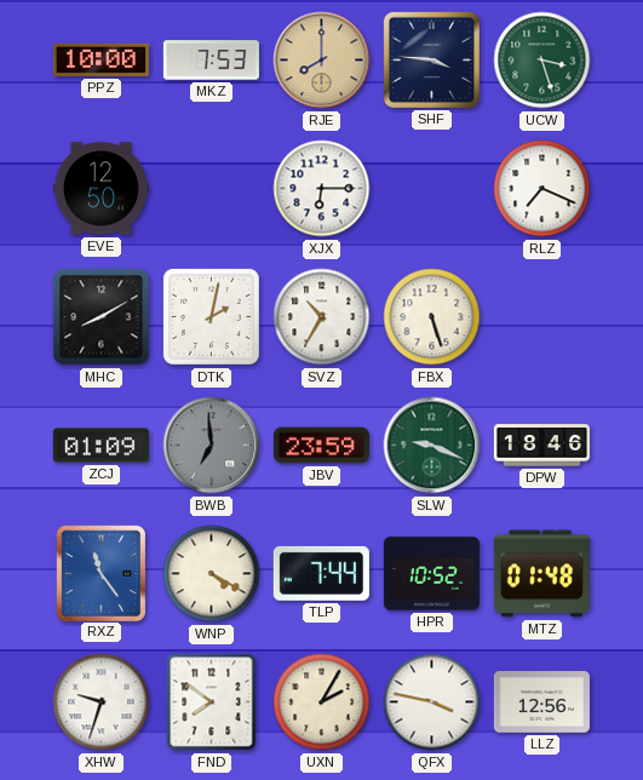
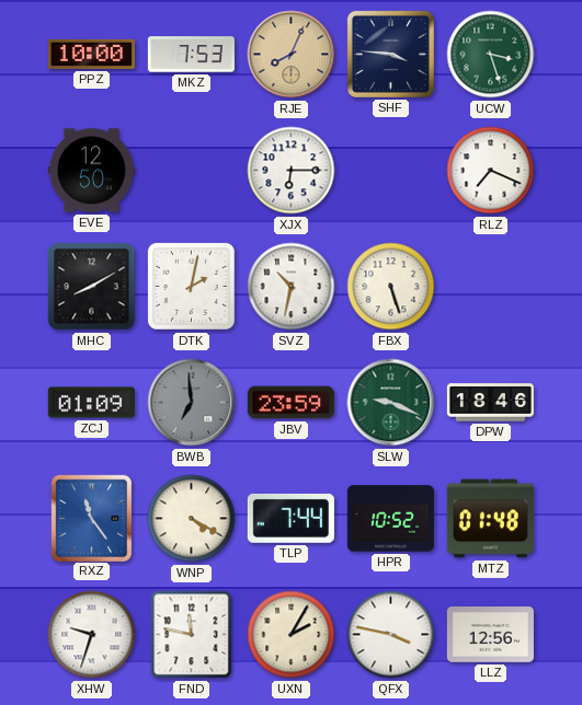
RJE: 8:00 -> 8:04 (292, 55)
SVZ: 10:35 -> 10:32 (292, 287)
FND: 7:51 -> 11:47 (192, 635)
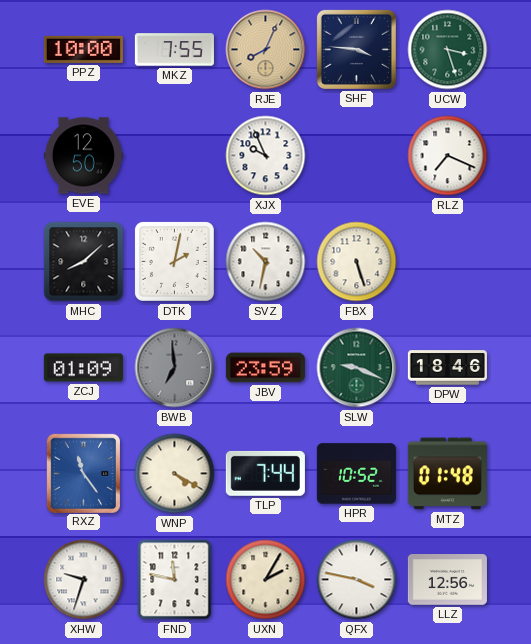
MKZ: 7:53 -> 7:55 (174, 50)
XJX: 6:15 -> 9:56 (266, 156)
MHC: 8:10 -> 8:08 (84, 262)
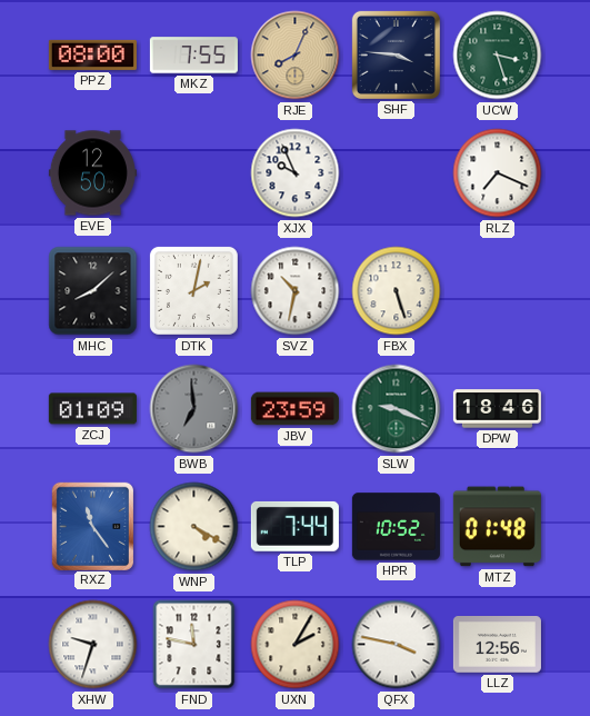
PPZ: 10:00 -> 08:00 (92, 54)
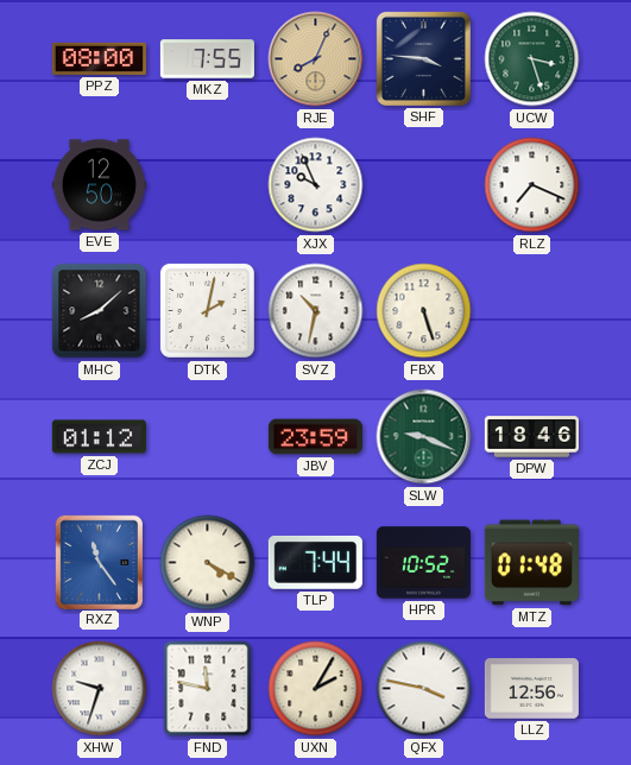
ZCJ: 01:09 -> 01:12 (99, 437)
BWB: 6:59 -> none (194, 409)
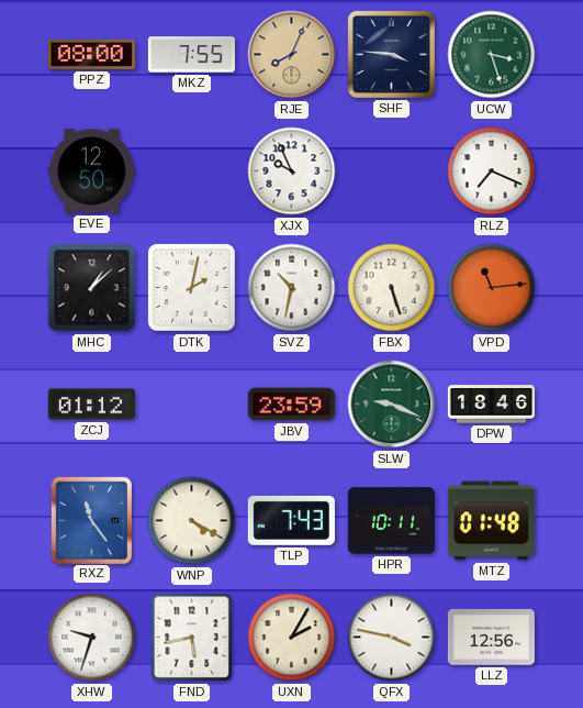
MHC: 8:08 -> 1:08 (92, 288)
VPD: none -> 11:14 (492, 288)
TLP: 7:44 -> 7:43 (291, 520)
HPR: 10:52 -> 10:11 (391, 521)
FND: 11:47 -> 5:43 (192, 638)
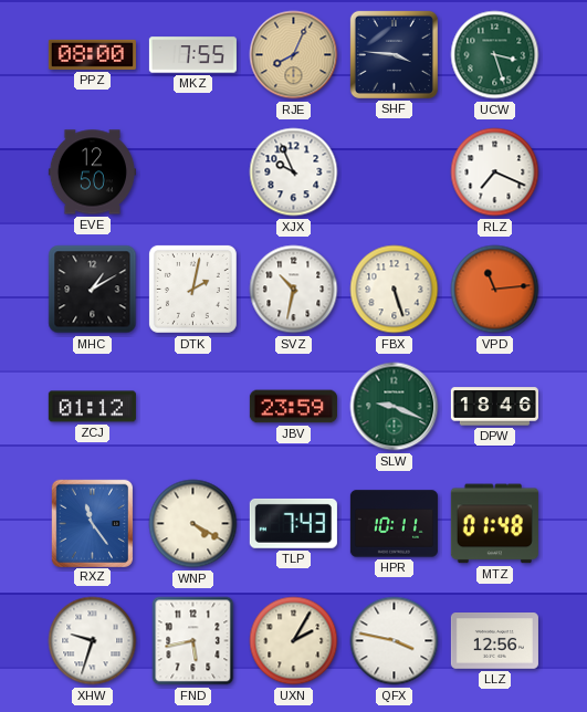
MHC: 1:08 -> 1:10 (93, 290)
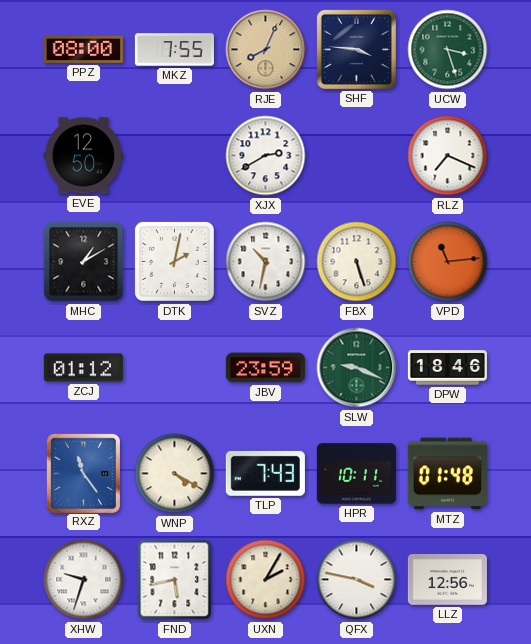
XJX: 9:56 -> 2:40 (266, 156)
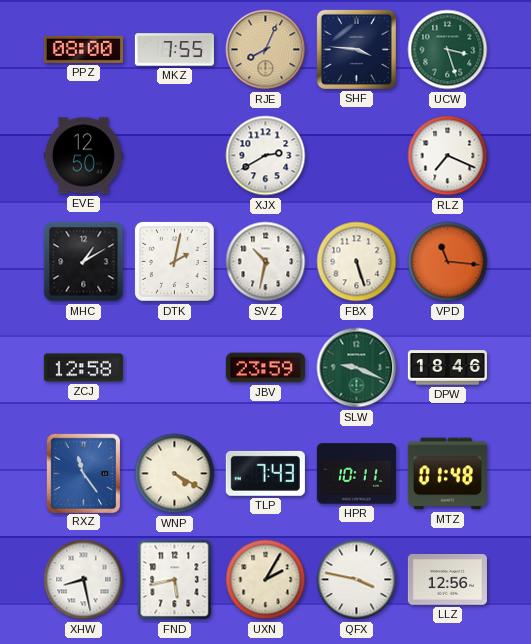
VPD: 11:14 -> 11:16 (448, 262)
ZCJ: 01:12 -> 12:58 (83, 368)
XHW: 9:33 -> 8:28 (84, 580)
